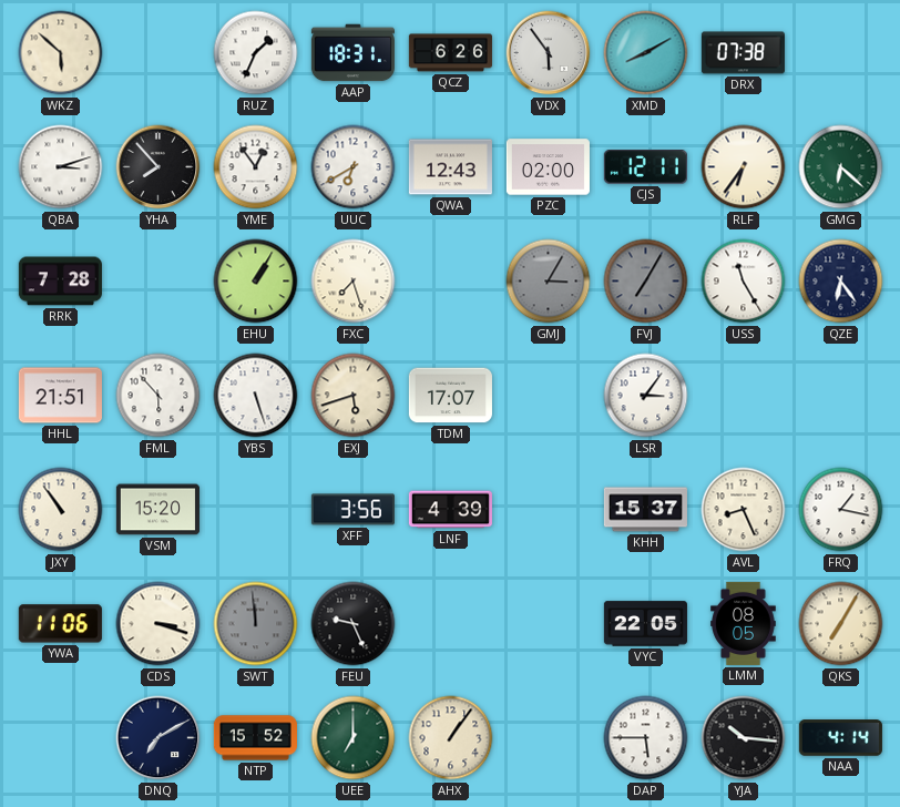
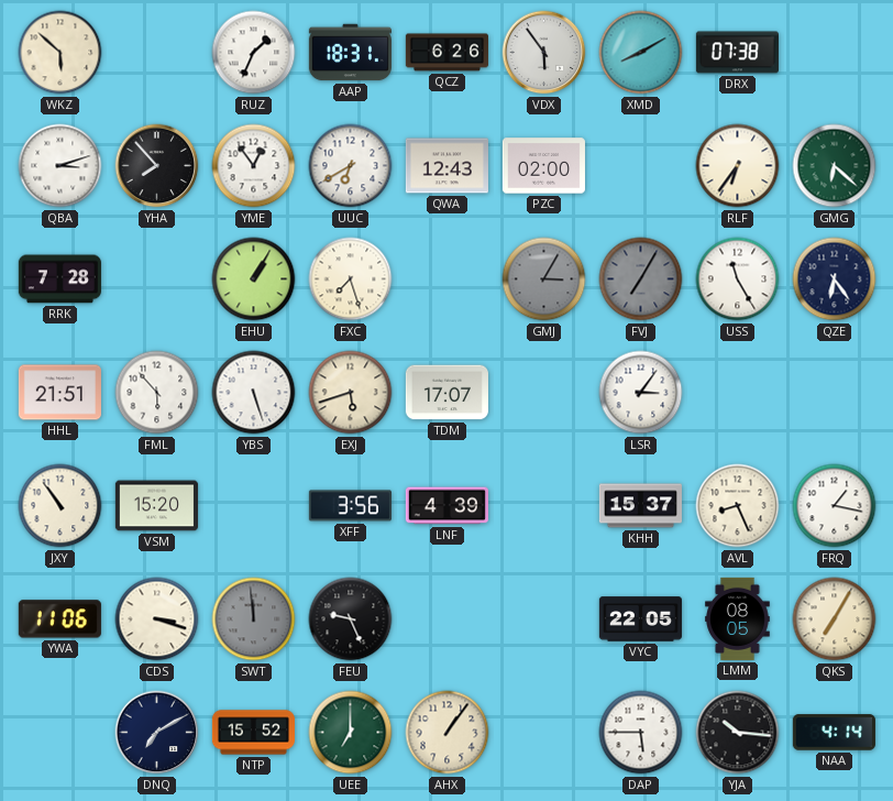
CJS: 12:11 -> none (645, 167)
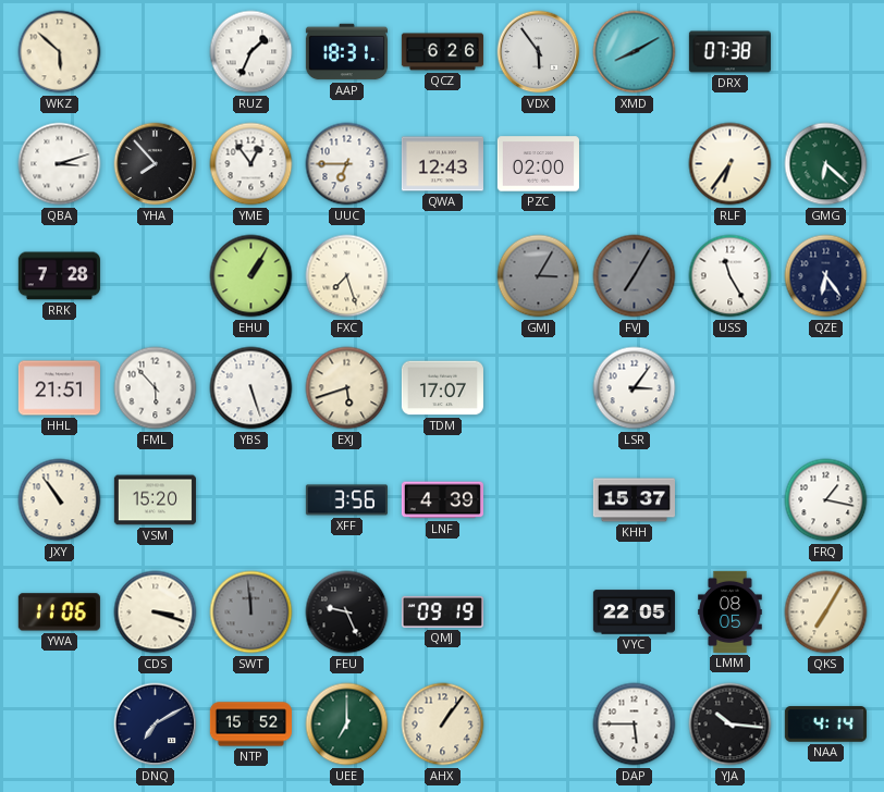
UUC: 6:40 -> 6:45 (347, 164)
AVL: 8:26 -> none (738, 506)
QMJ: none -> 09:19 (442, 611)
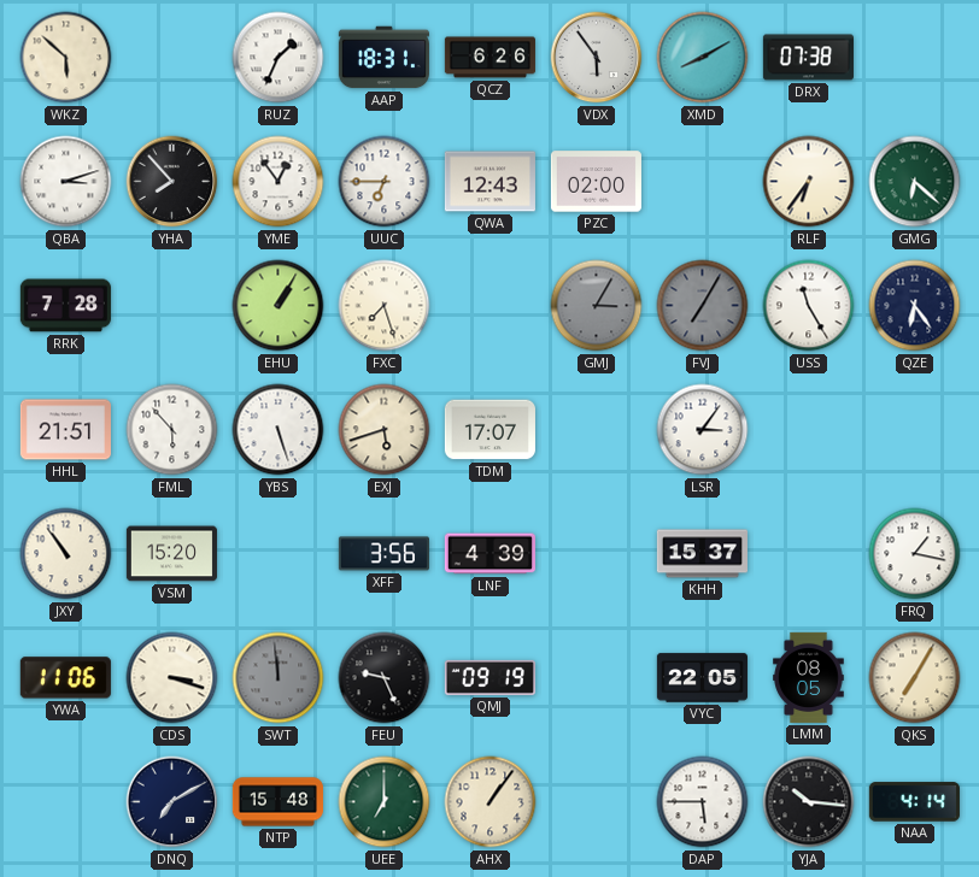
NTP: 15:52 -> 15:48 (277, 802)
